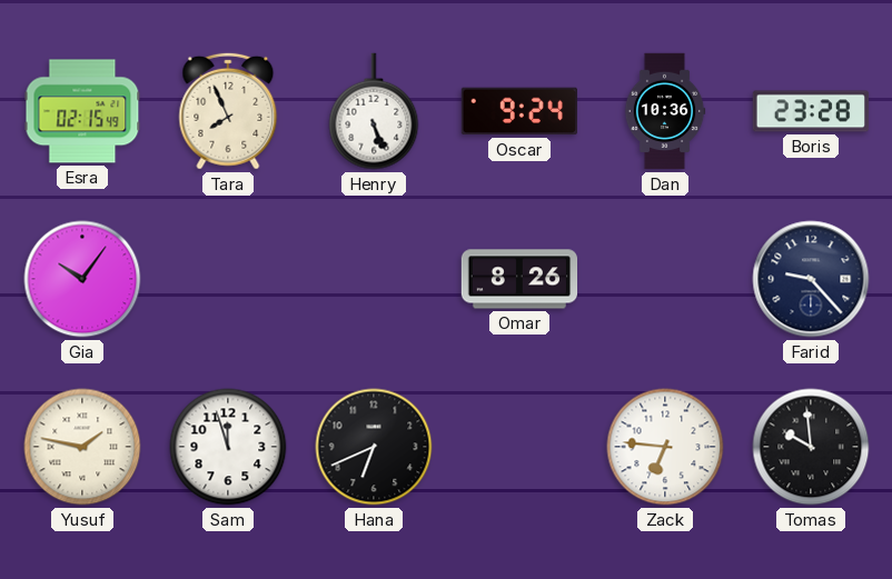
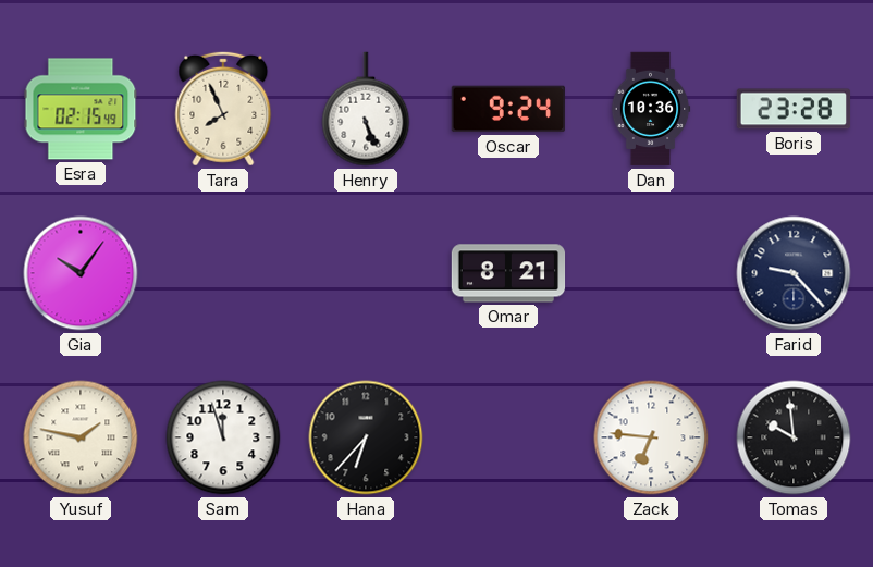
Omar: 8:26 -> 8:21 (508, 273)
Hana: 6:41 -> 6:37 (366, 437)
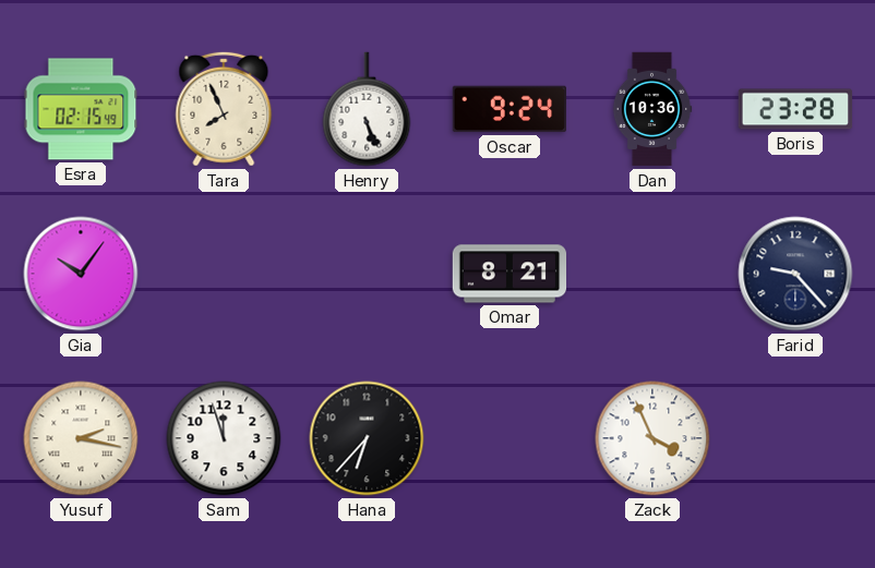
Yusuf: 1:47 -> 2:17 (81, 438)
Zack: 6:46 -> 3:56 (652, 438)
Tomas: 9:59 -> none (794, 437)
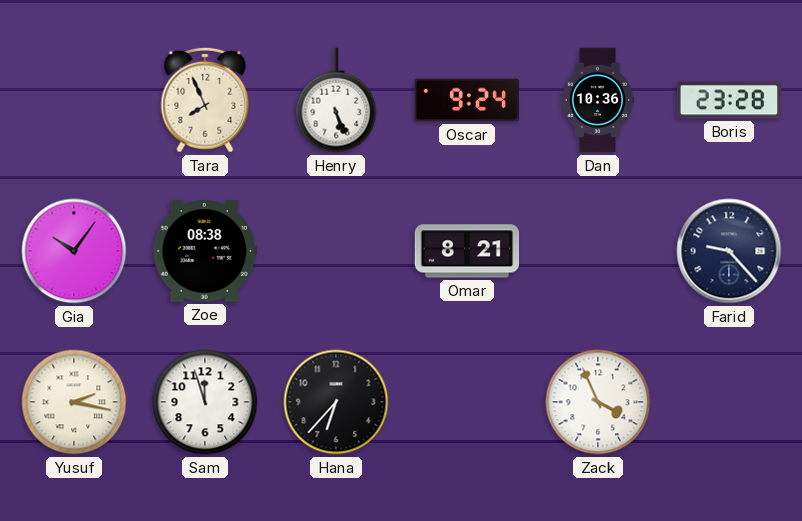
Esra: 02:15 -> none (81, 109)
Zoe: none -> 08:38 (204, 251)
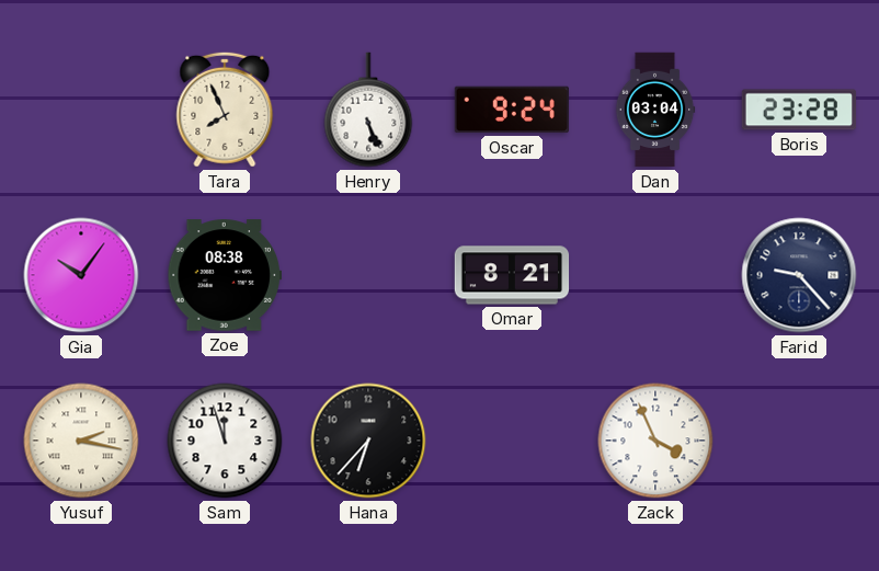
Dan: 10:36 -> 03:04 (655, 110)
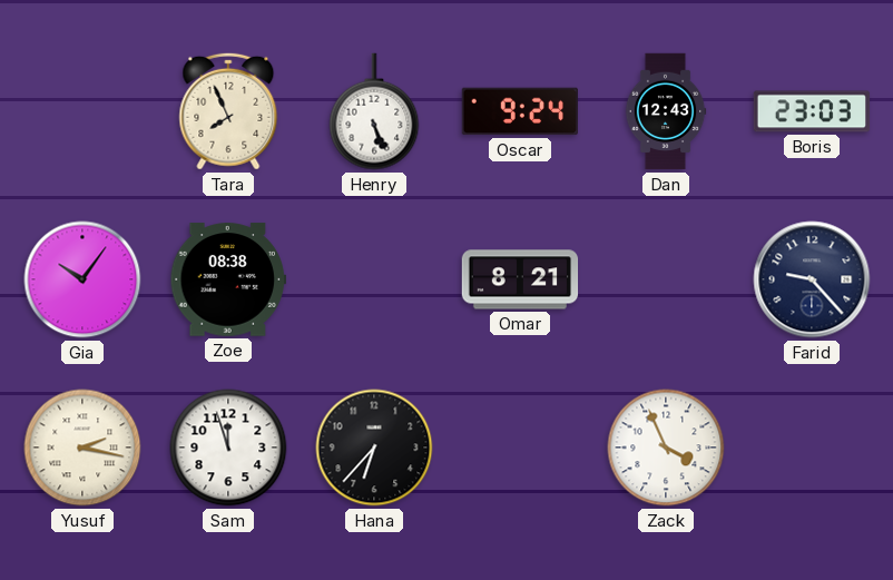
Dan: 03:04 -> 12:43 (666, 111)
Boris: 23:28 -> 23:03 (812, 111)
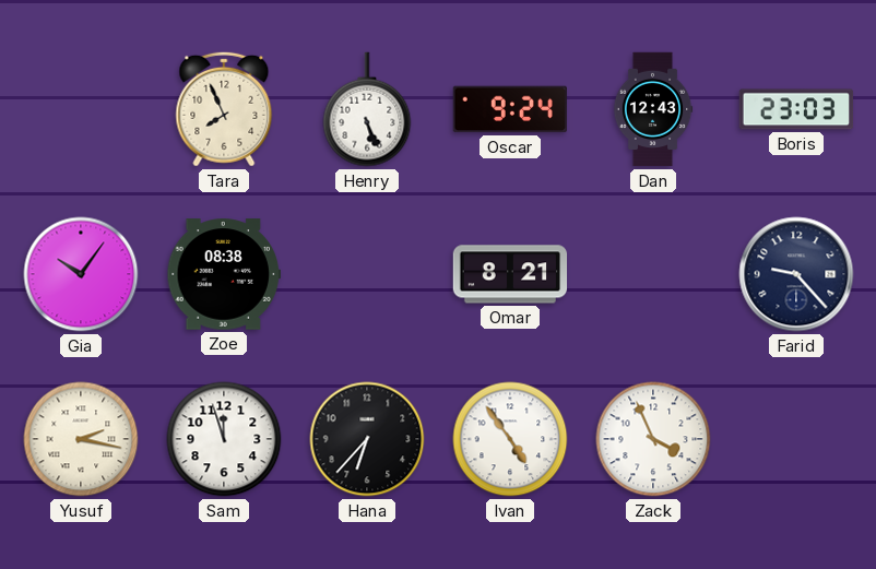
Ivan: none -> 4:54 (510, 439)
